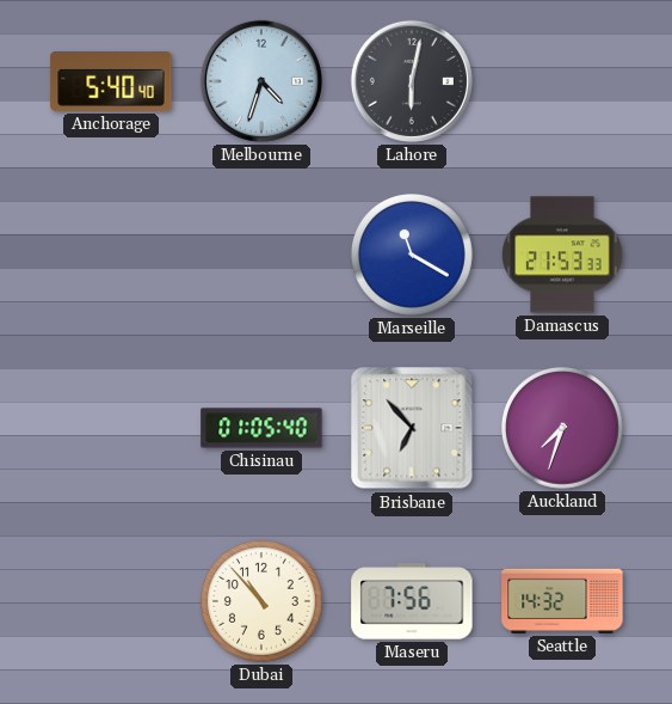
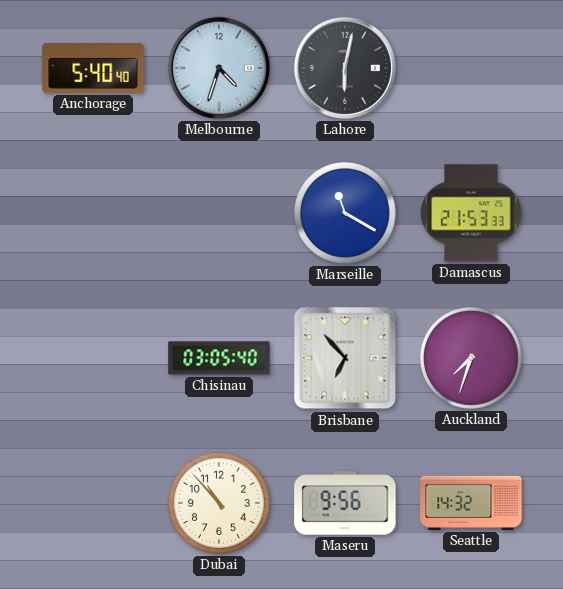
Chisinau: 01:05 -> 03:05 (219, 358)
Maseru: 7:56 -> 9:56 (345, 503)
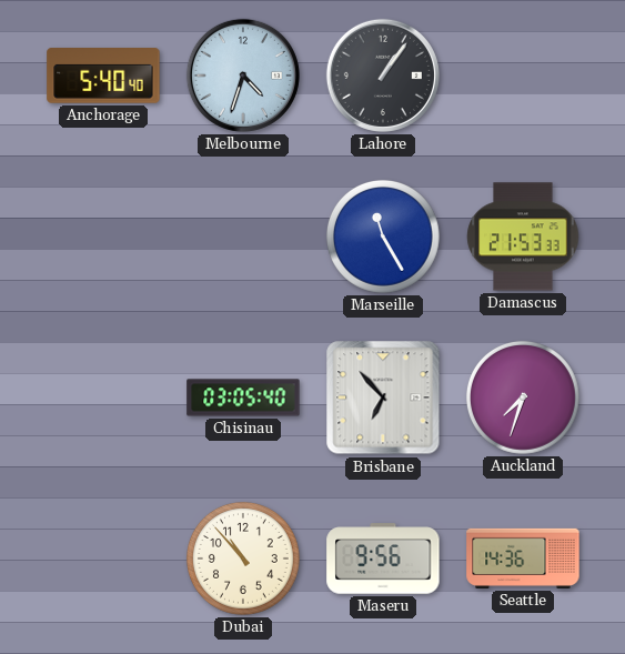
Lahore: 6:02 -> 1:06 (383, 76)
Marseille: 11:20 -> 11:25 (383, 237)
Seattle: 14:32 -> 14:36 (523, 559)
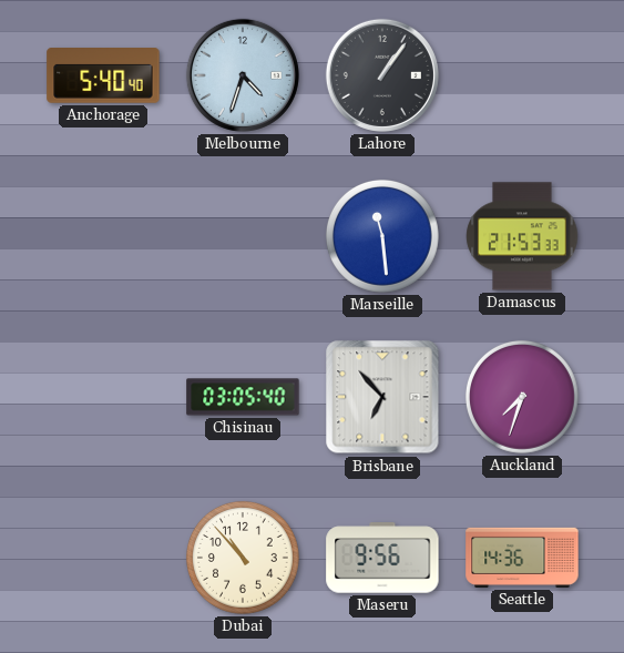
Marseille: 11:25 -> 11:29 (382, 236)
